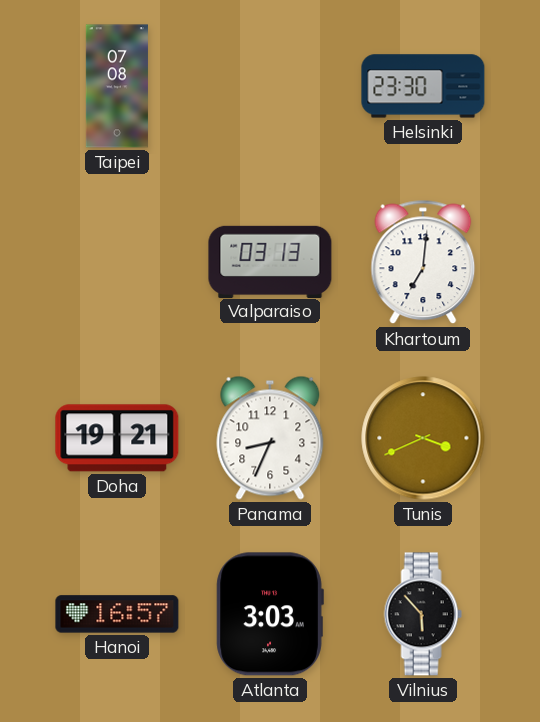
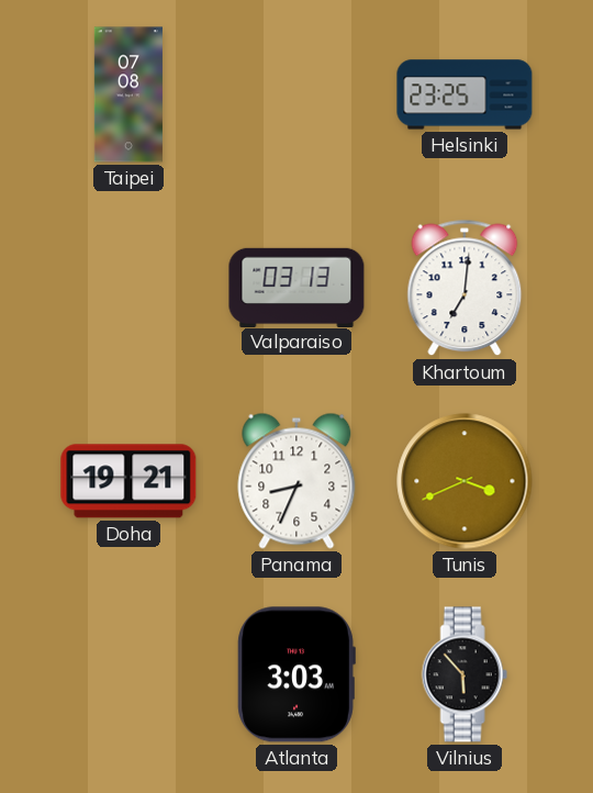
Helsinki: 23:30 -> 23:25 (465, 94)
Hanoi: 16:57 -> none (117, 614)
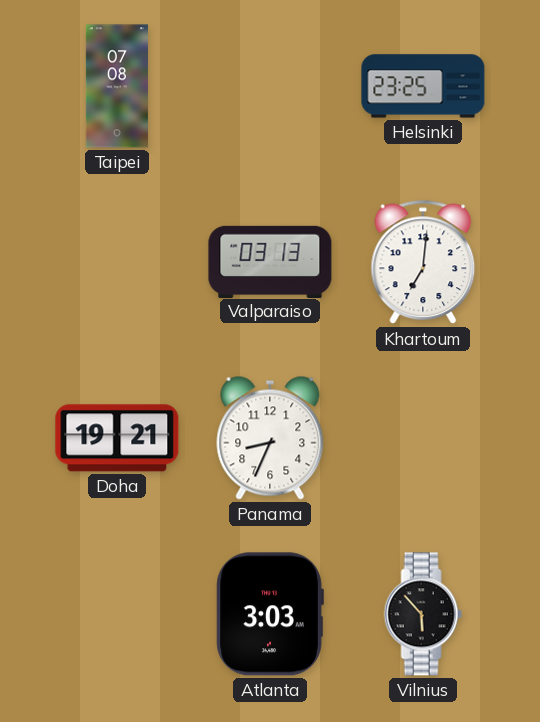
Tunis: 3:41 -> none (465, 481)
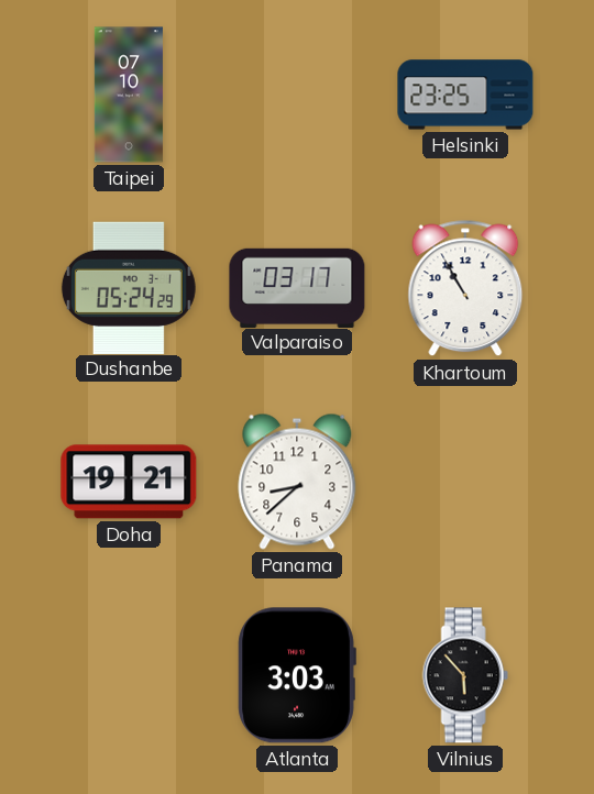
Taipei: 07:08 -> 07:10 (129, 95)
Dushanbe: none -> 05:24 (129, 287)
Valparaiso: 03:13 -> 03:17 (297, 287)
Khartoum: 7:01 -> 10:55 (465, 288)
Panama: 8:34 -> 8:38 (297, 482)
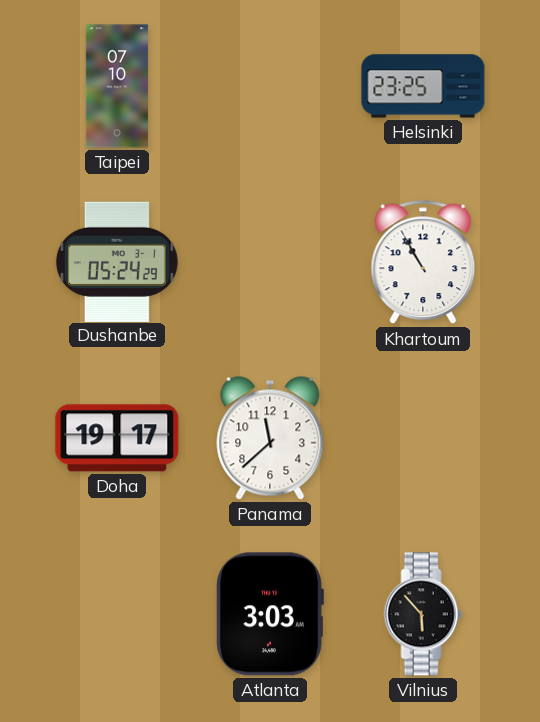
Valparaiso: 03:17 -> none (297, 287)
Doha: 19:21 -> 19:17 (117, 438)
Panama: 8:38 -> 11:38 (270, 438)
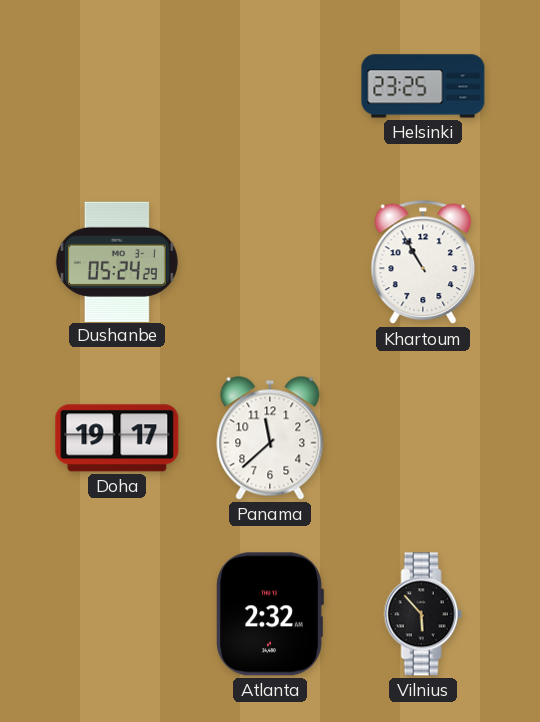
Taipei: 07:10 -> none (117, 86)
Atlanta: 3:03 -> 2:32 (270, 614)
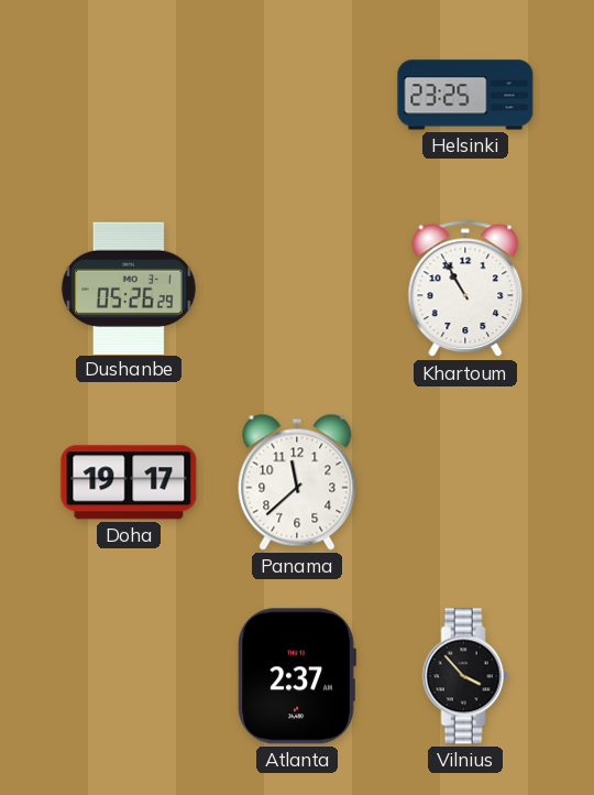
Dushanbe: 05:24 -> 05:26 (129, 287)
Atlanta: 2:32 -> 2:37 (297, 676)
Vilnius: 5:53 -> 3:53 (465, 676)
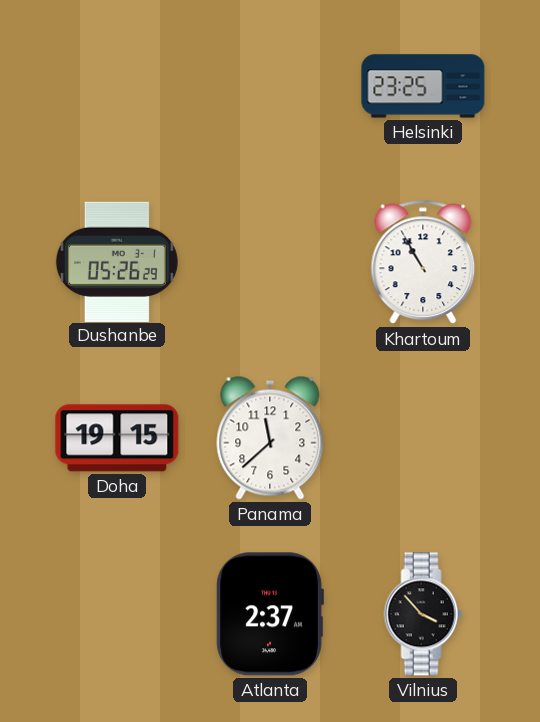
Doha: 19:17 -> 19:15 (117, 438)
